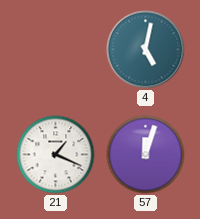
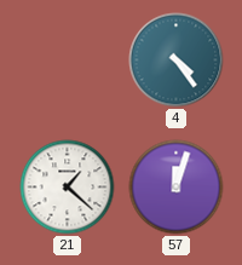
4: 5:02 -> 4:24 (177, 61)
21: 1:19 -> 1:22 (68, 188)
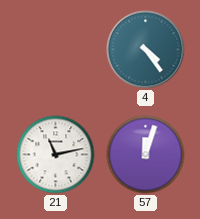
21: 1:22 -> 11:13 (56, 155)
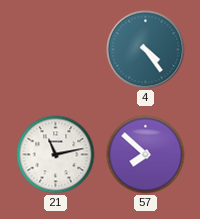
57: 12:03 -> 7:52 (146, 155)
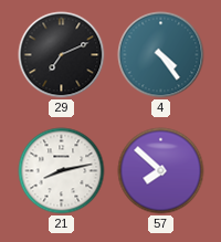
29: none -> 7:11 (62, 55)
21: 11:13 -> 8:13 (62, 171)
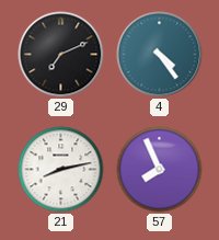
57: 7:52 -> 7:56 (160, 170)
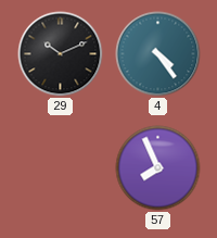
29: 7:11 -> 10:11 (61, 54)
21: 8:13 -> none (61, 170)
